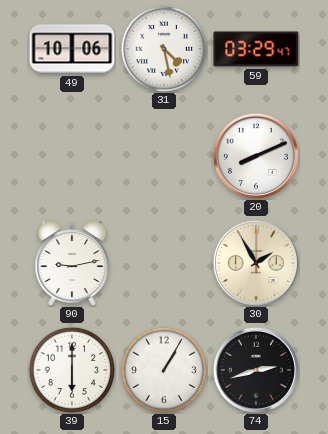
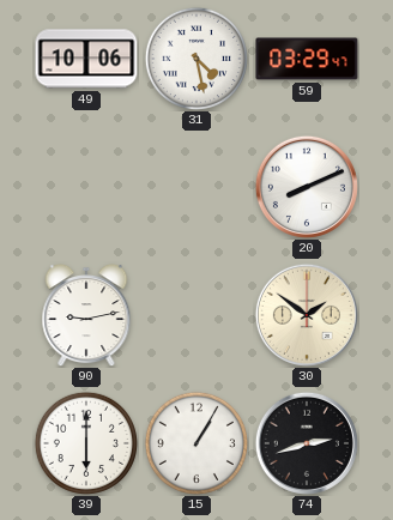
30: 1:55 -> 1:51 (307, 315)
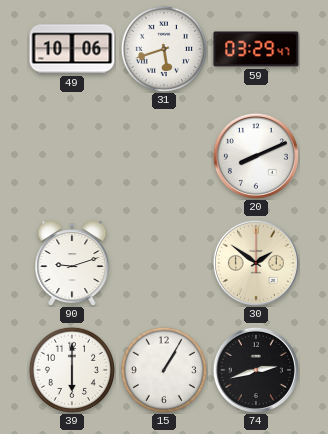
31: 4:28 -> 5:42 (164, 49)
90: 9:13 -> 9:12 (72, 263)
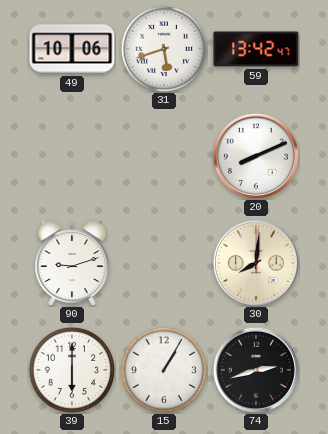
59: 03:29 -> 13:42 (256, 49)
30: 1:51 -> 8:01 (256, 263)
